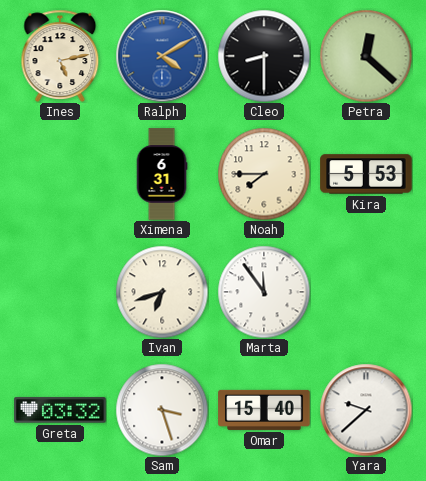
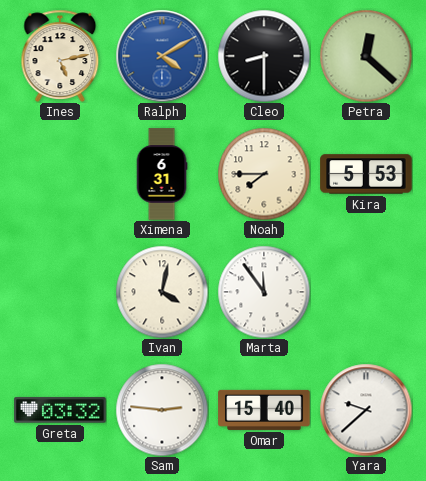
Ivan: 6:42 -> 4:02 (162, 292)
Sam: 3:27 -> 2:46 (162, 410)
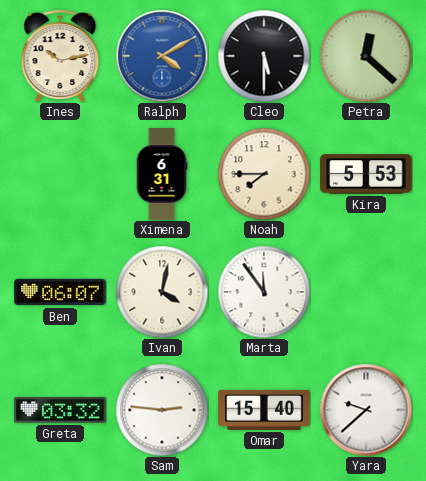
Ines: 5:13 -> 10:13 (60, 56)
Cleo: 8:30 -> 5:30 (264, 56)
Ben: none -> 06:07 (60, 292)
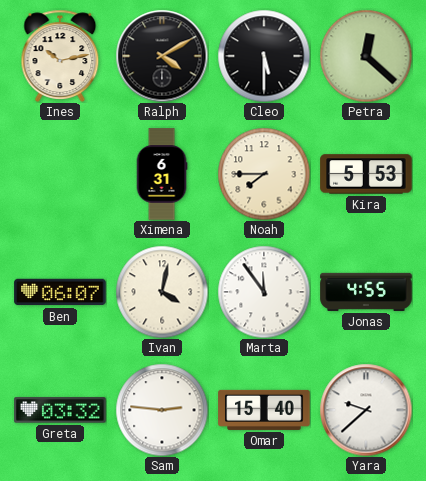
Ralph dial: blue -> black (162, 56)
Jonas: none -> 4:55 (366, 292)
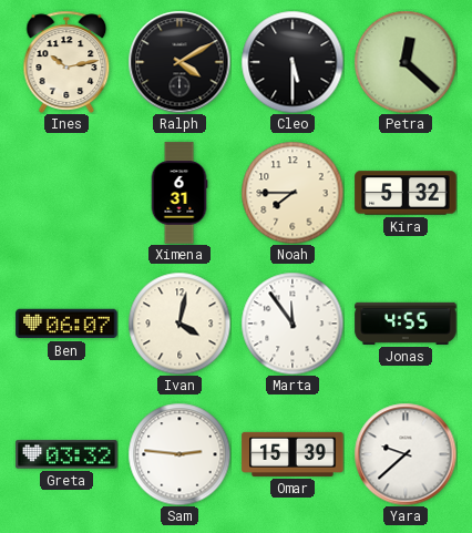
Kira: 5:53 -> 5:32 (406, 193)
Omar: 15:40 -> 15:39 (293, 454)
